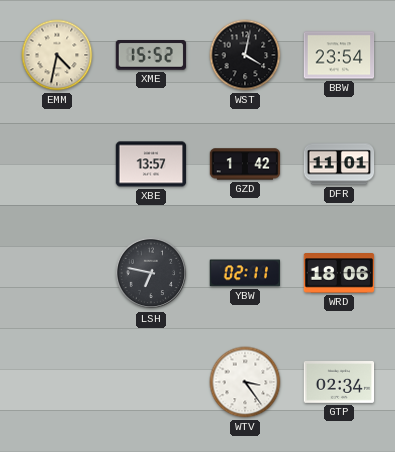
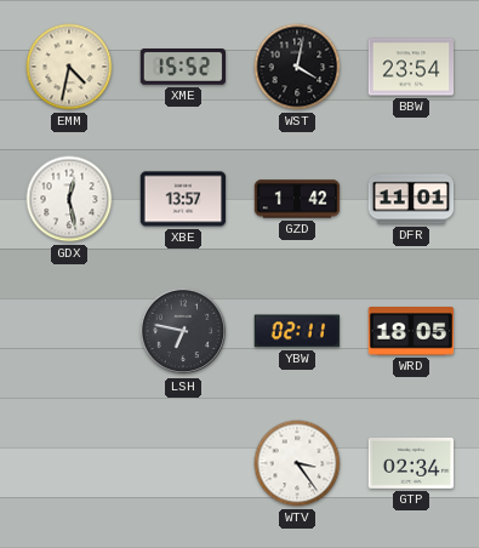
GDX: none -> 12:28 (69, 199)
WRD: 18:06 -> 18:05 (411, 331)
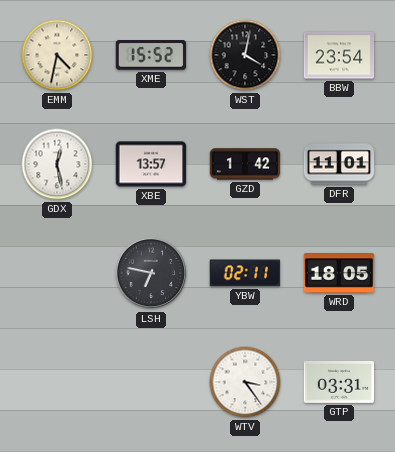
GTP: 02:34 -> 03:31 (339, 383)
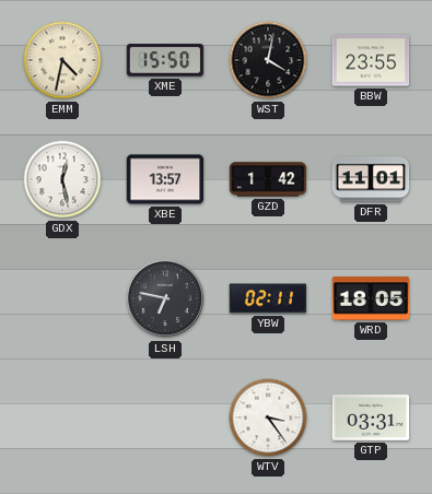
XME: 15:52 -> 15:50 (165, 61)
BBW: 23:54 -> 23:55 (371, 60)
